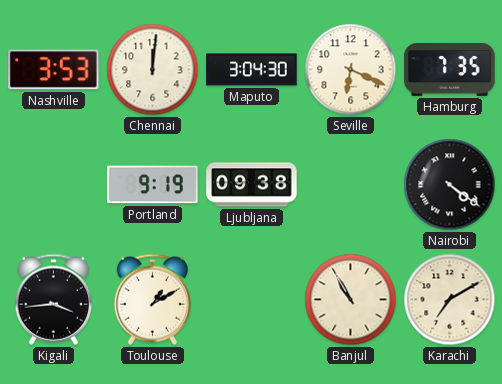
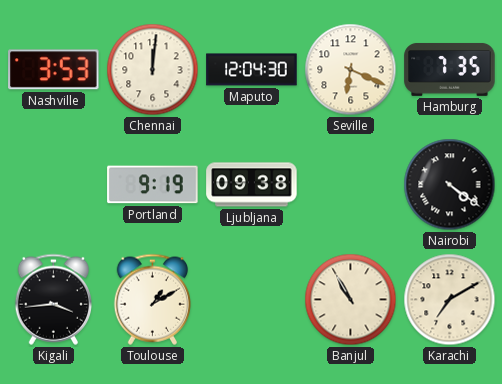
Maputo: 3:04 -> 12:04 (252, 70)
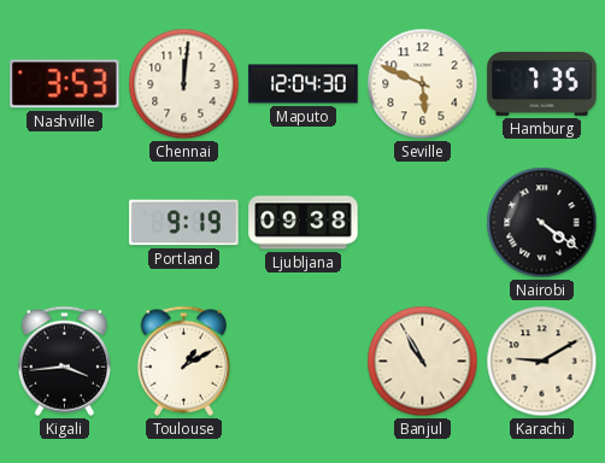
Seville: 6:19 -> 5:49 (423, 84)
Karachi: 7:10 -> 9:10 (542, 362)
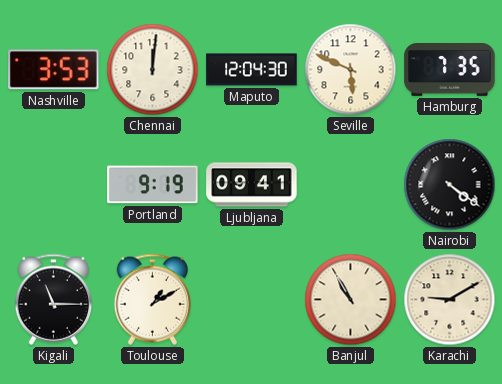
Ljubljana: 09:38 -> 09:41 (252, 185)
Kigali: 3:44 -> 11:15 (53, 299)
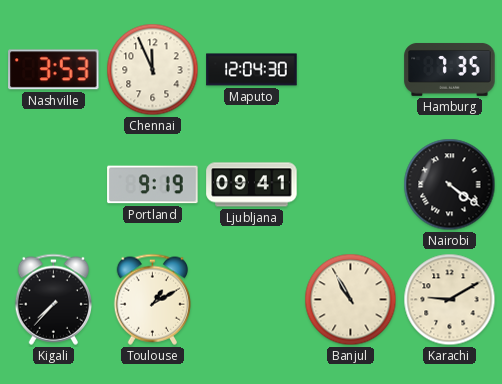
Chennai: 12:01 -> 11:56 (153, 70)
Seville: 5:49 -> none (351, 70)
Kigali: 11:15 -> 7:37 (53, 299)
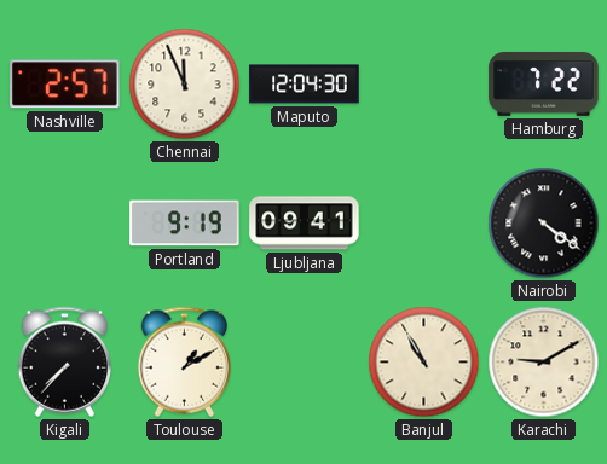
Nashville: 3:53 -> 2:57 (65, 85)
Hamburg: 7:35 -> 7:22 (544, 83)
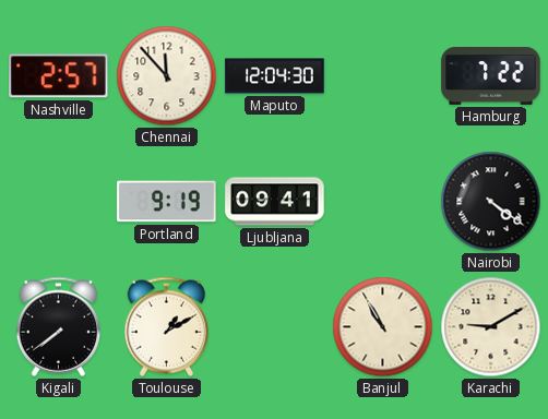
Chennai: 11:56 -> 11:53 (167, 76)
Kigali: 7:37 -> 7:39 (58, 326)
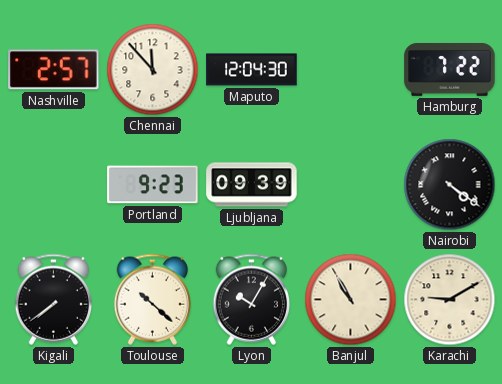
Portland: 9:19 -> 9:23 (153, 185)
Ljubljana: 09:41 -> 09:39 (252, 185)
Toulouse: 1:10 -> 10:22 (152, 299)
Lyon: none -> 10:05 (251, 299)
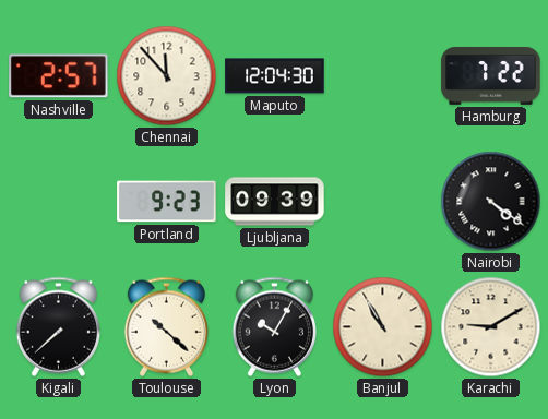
Kigali: 7:39 -> 7:38 (58, 326)
